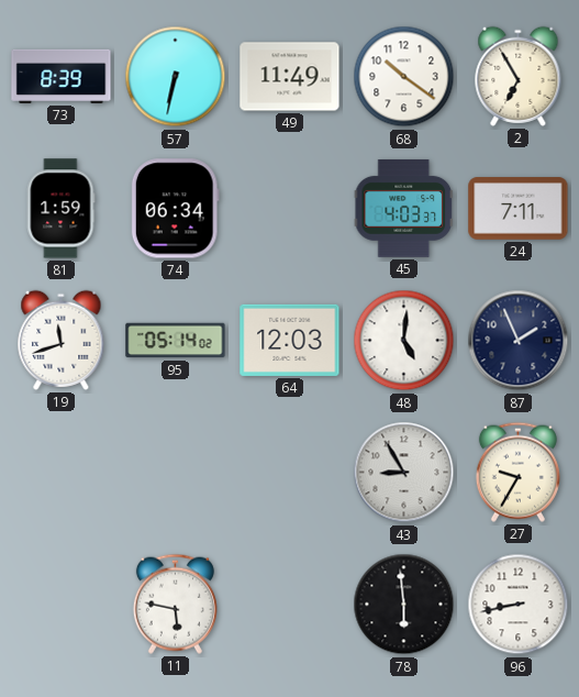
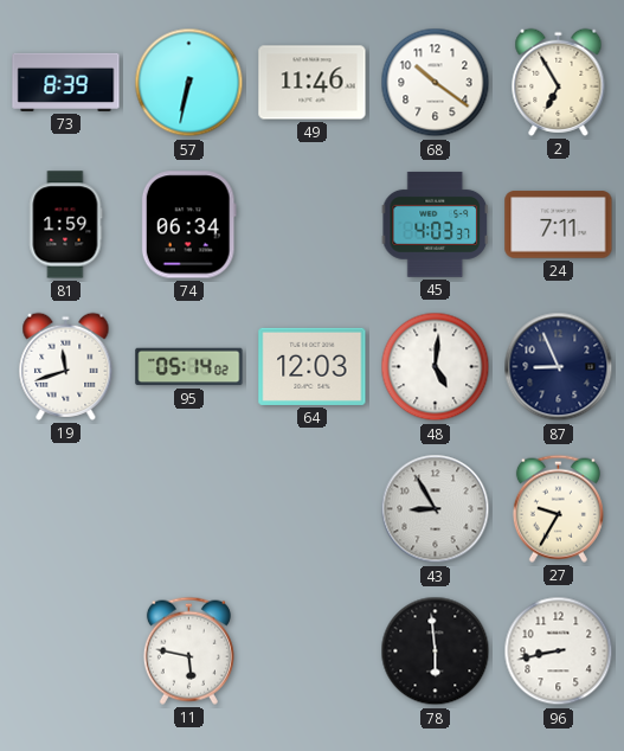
49: 11:49 -> 11:46 (313, 83)
87: 1:56 -> 8:56 (559, 367)
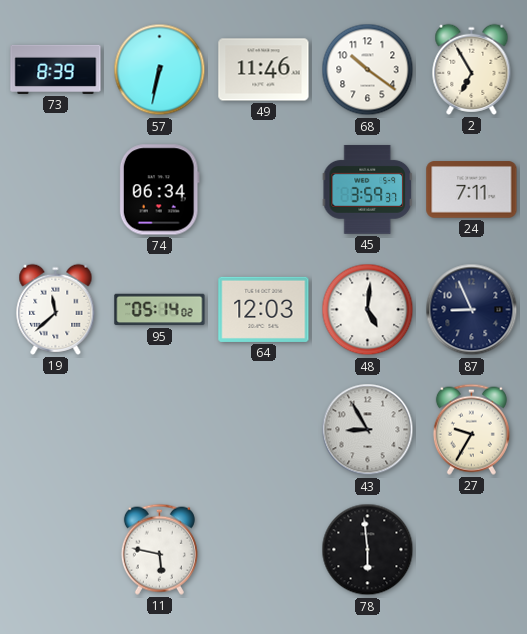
81: 1:59 -> none (65, 225)
45: 4:03 -> 3:59 (368, 189)
19: 11:42 -> 11:38 (56, 309)
96: 8:43 -> none (559, 651)
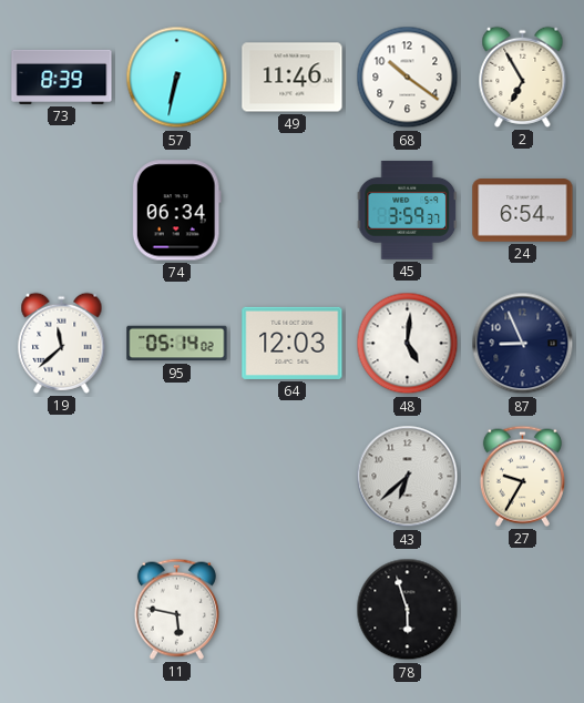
24: 7:11 -> 6:54 (523, 211)
43: 8:55 -> 6:38 (408, 477)
78: 5:59 -> 5:57 (408, 610)
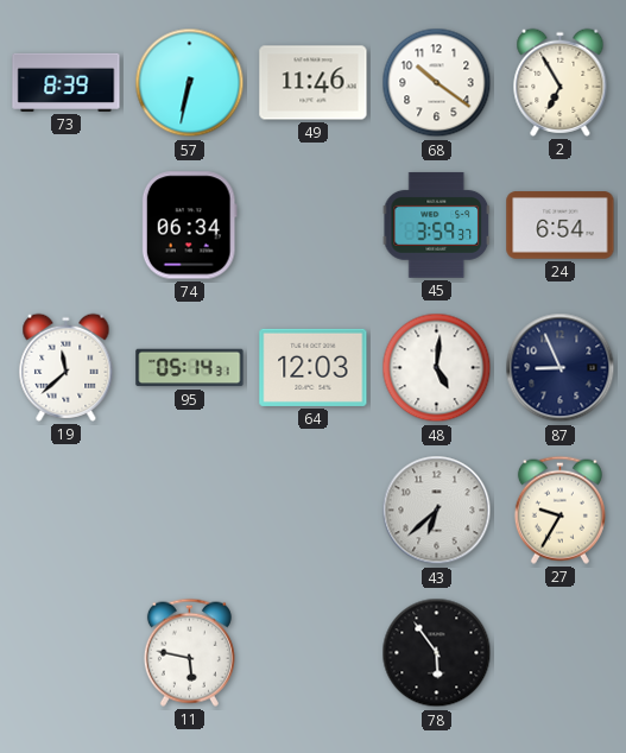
95: 05:14:02 -> 05:14:31 (190, 368)
78: 5:57 -> 5:54 (437, 653)
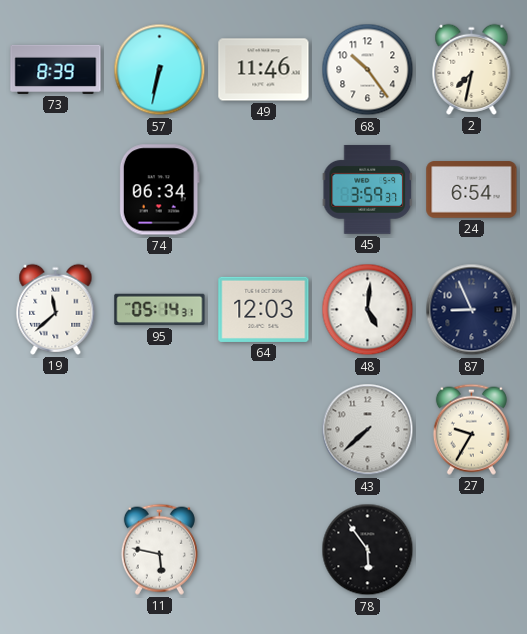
68: 10:21 -> 10:24 (368, 70)
2: 6:55 -> 7:32 (472, 69)
43: 6:38 -> 7:38 (368, 430)
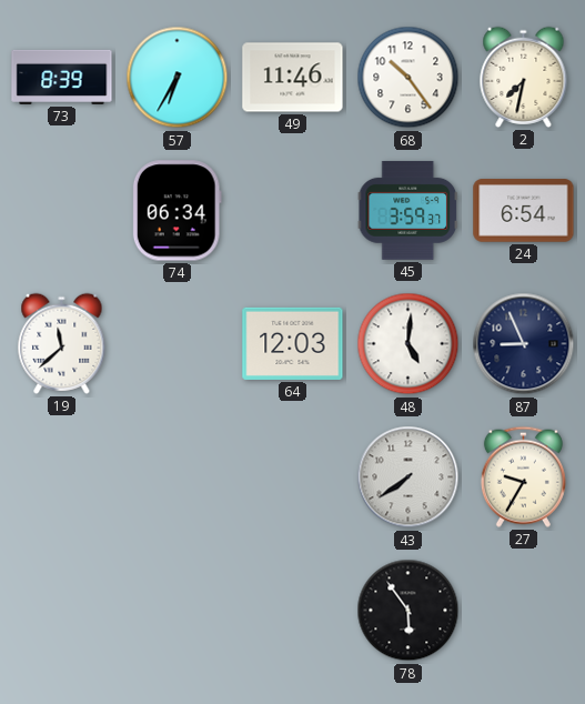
57: 6:32 -> 6:35 (178, 78)
95: 05:14 -> none (160, 310)
43: 7:38 -> 7:39 (409, 477)
11: 5:47 -> none (159, 549)
